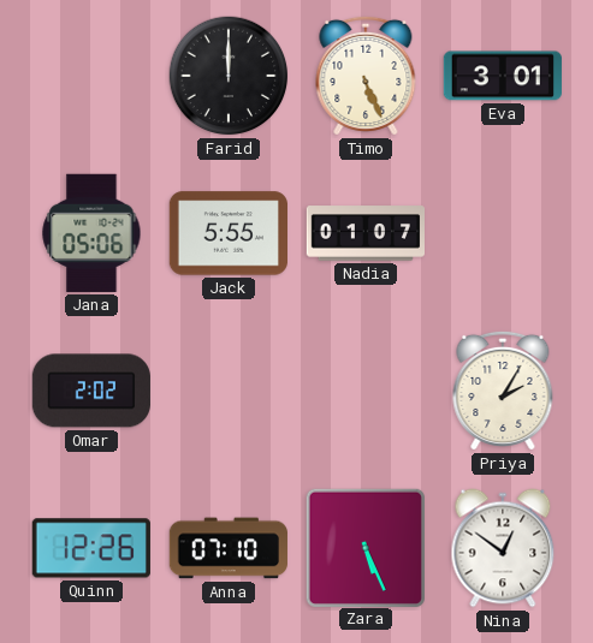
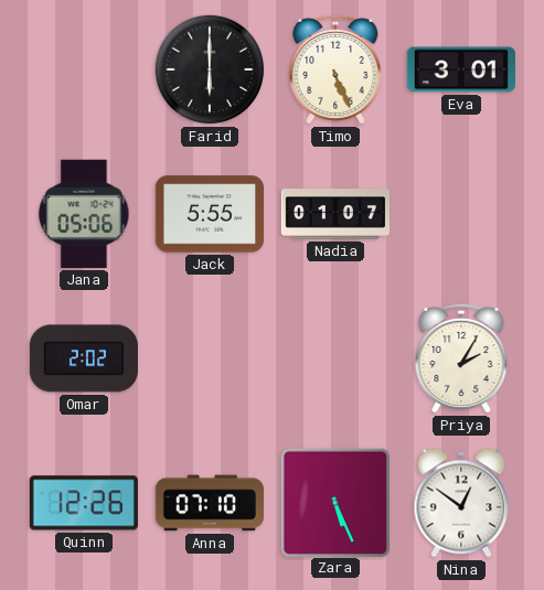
Farid: 12:00 -> 6:00 (210, 69)
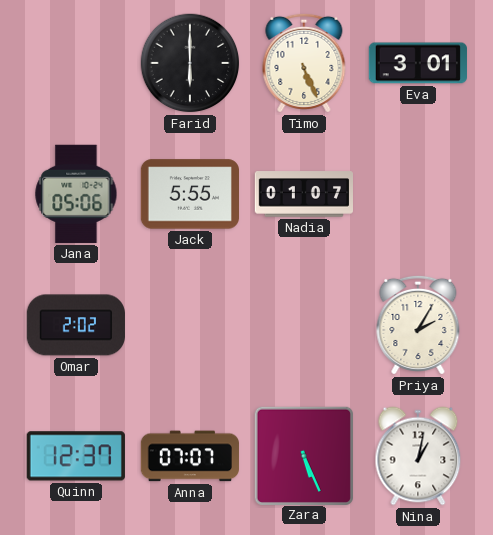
Quinn: 12:26 -> 12:37 (76, 456)
Anna: 07:10 -> 07:07 (190, 456)
Nina: 12:51 -> 1:02 (418, 456)
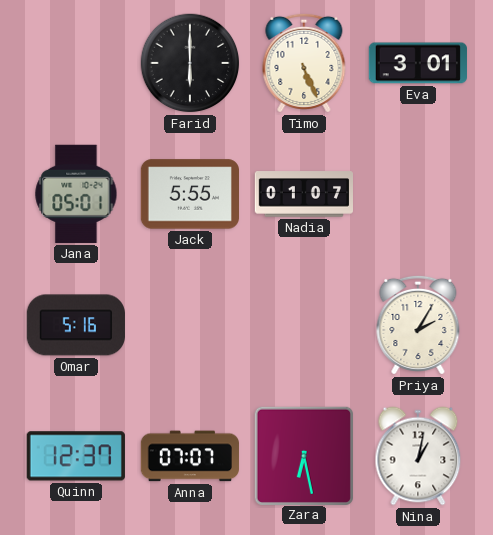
Jana: 05:06 -> 05:01 (76, 194)
Omar: 2:02 -> 5:16 (76, 325)
Zara: 5:26 -> 6:28 (303, 455)
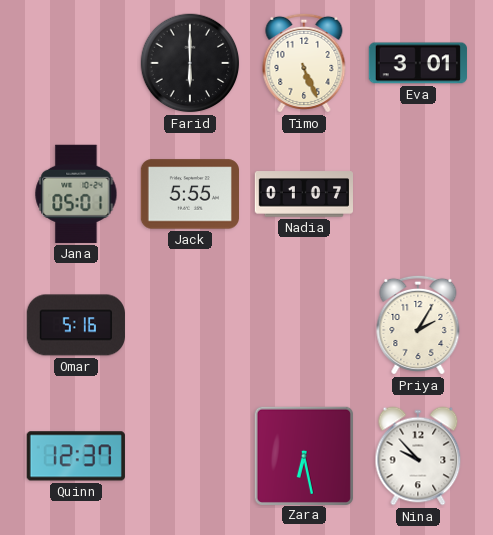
Anna: 07:07 -> none (190, 456)
Nina: 1:02 -> 9:53 (418, 456)
